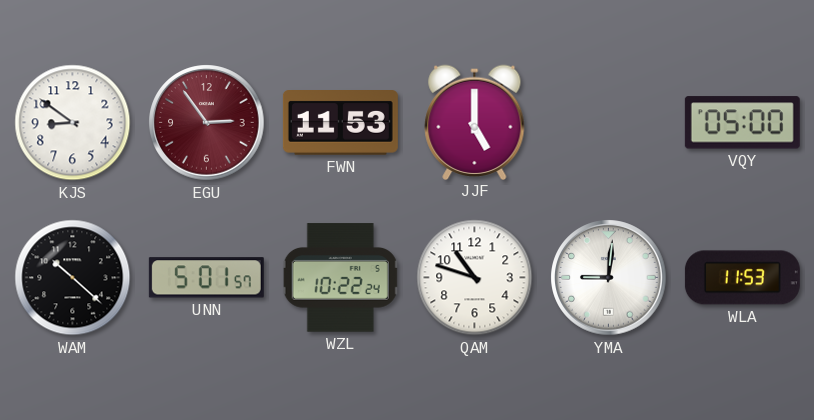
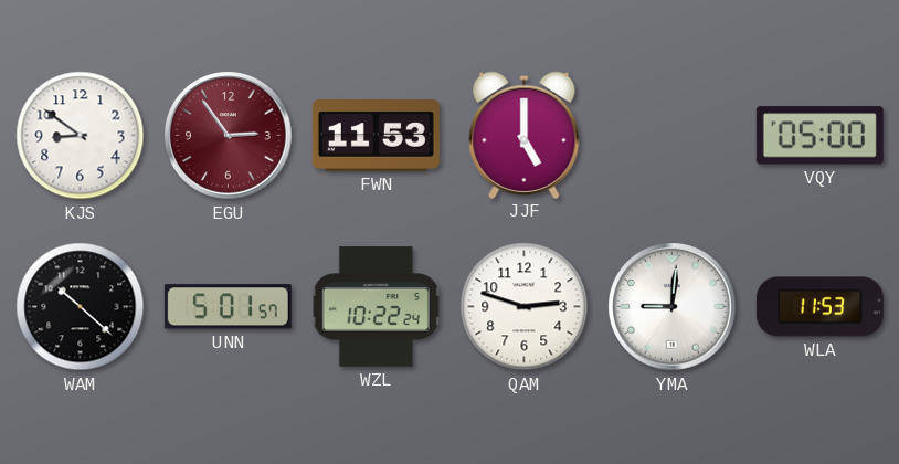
QAM: 10:48 -> 2:48 (525, 307)
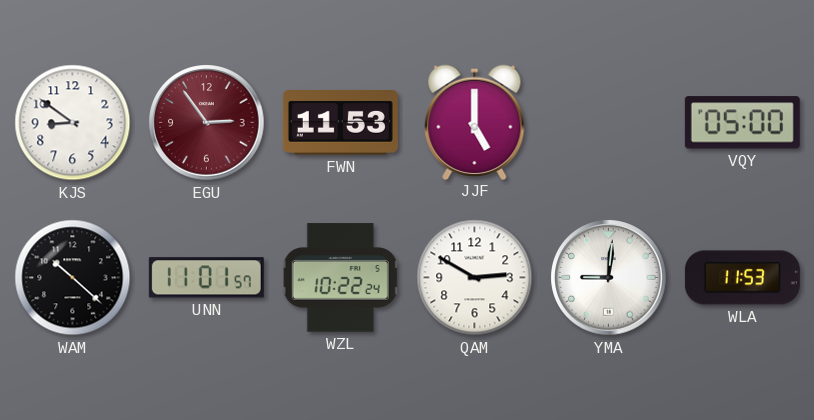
UNN: 5:01 -> 11:01 (206, 278)
QAM: 2:48 -> 2:50 (475, 278)
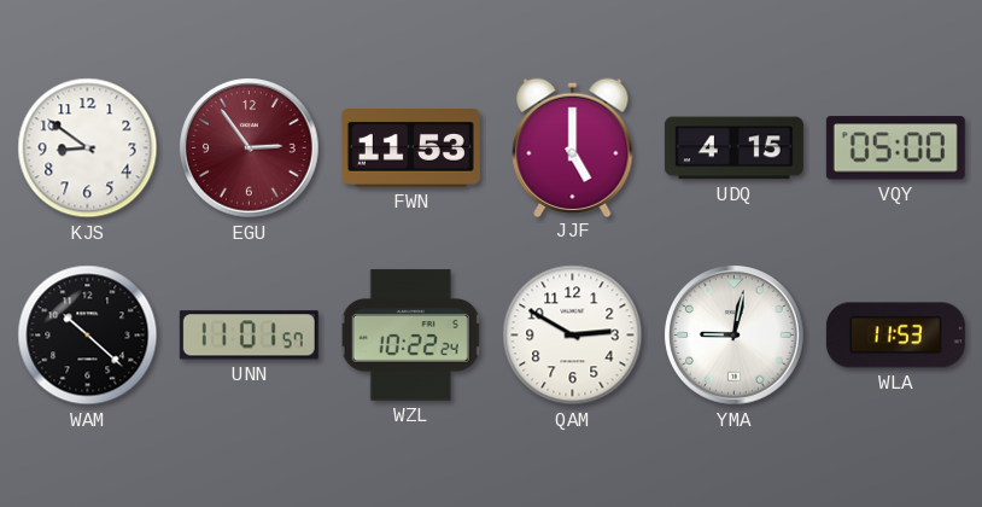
UDQ: none -> 4:15 (733, 148)
YMA: 9:01 -> 9:02 (735, 336)
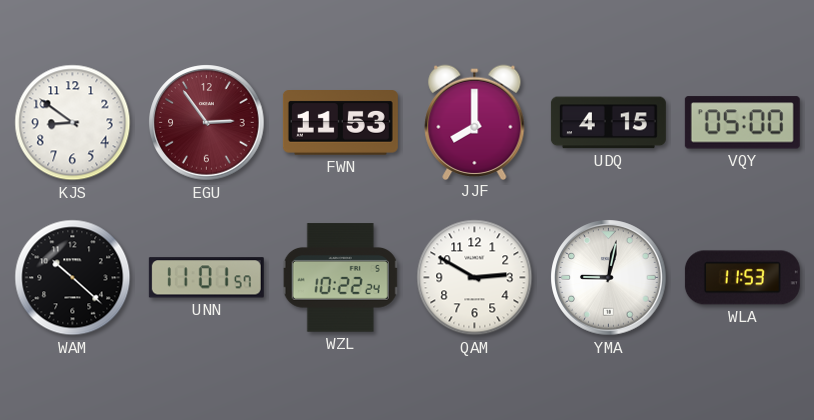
JJF: 5:00 -> 8:00 (475, 122)
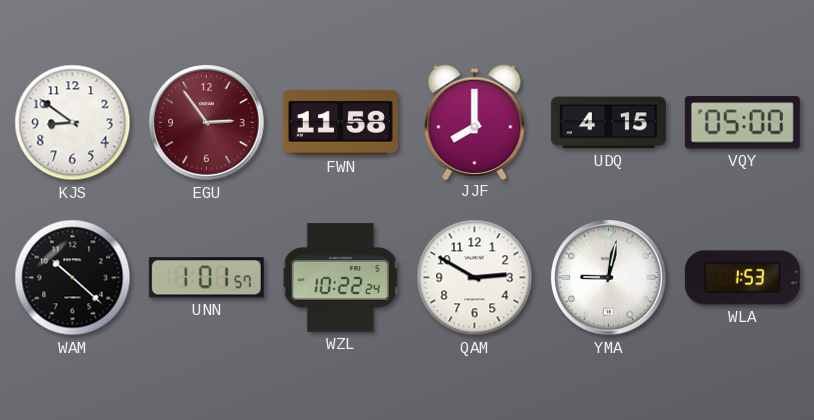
FWN: 11:53 -> 11:58 (340, 123)
UNN: 11:01 -> 1:01 (206, 278)
WLA: 11:53 -> 1:53 (742, 278)
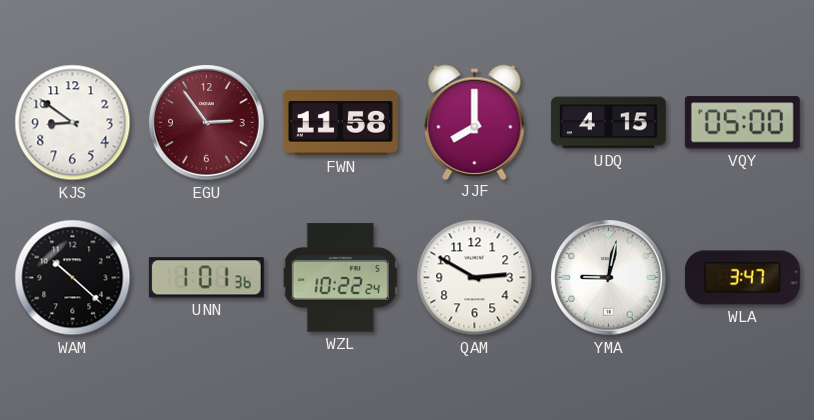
UNN: 1:01:57 -> 1:01:36 (206, 278)
WLA: 1:53 -> 3:47 (742, 278)
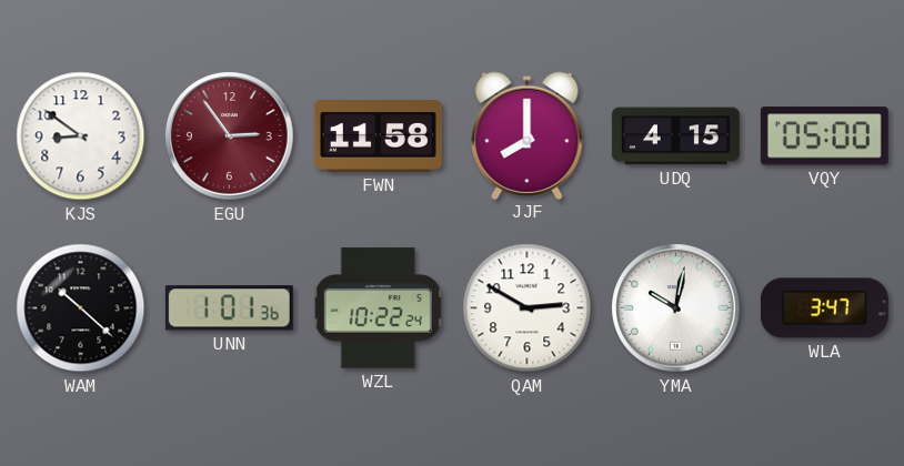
YMA: 9:02 -> 10:02 (676, 308)
